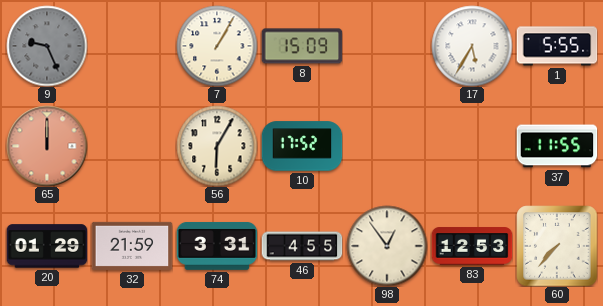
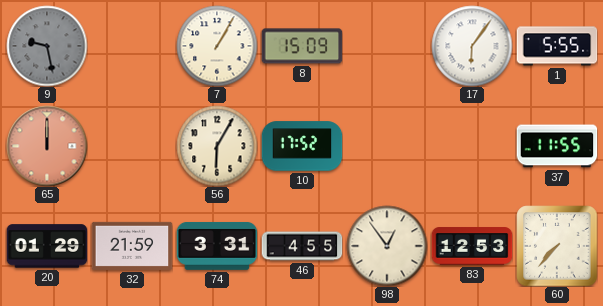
9: 9:26 -> 9:28 (47, 46)
17: 5:35 -> 6:06 (472, 46)
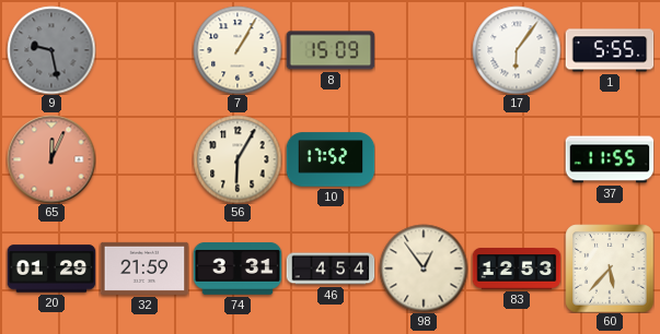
65: 12:00 -> 12:04 (51, 159)
46: 4:55 -> 4:54 (331, 269)
60: 7:37 -> 5:37 (610, 269)
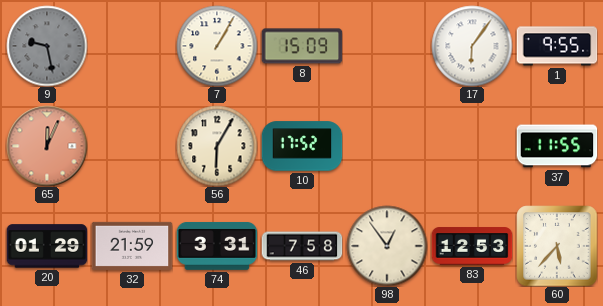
1: 5:55 -> 9:55 (557, 46)
46: 4:54 -> 7:58 (302, 246)
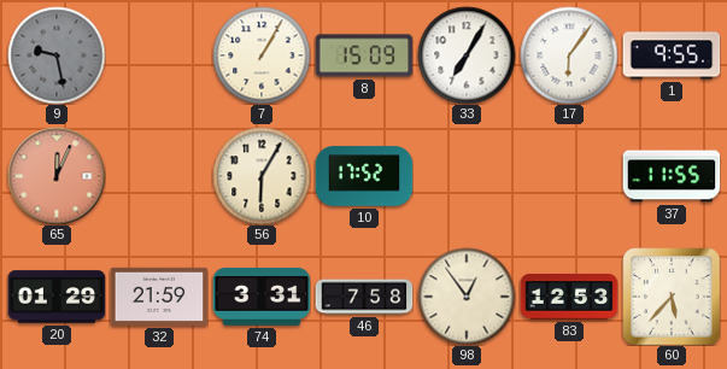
33: none -> 7:05 (467, 55)
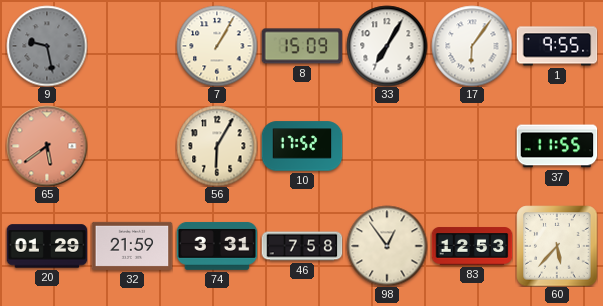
65: 12:04 -> 5:39 (47, 146)
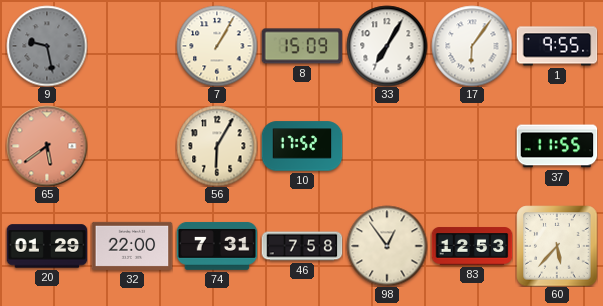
32: 21:59 -> 22:00 (132, 246)
74: 3:31 -> 7:31 (217, 246)
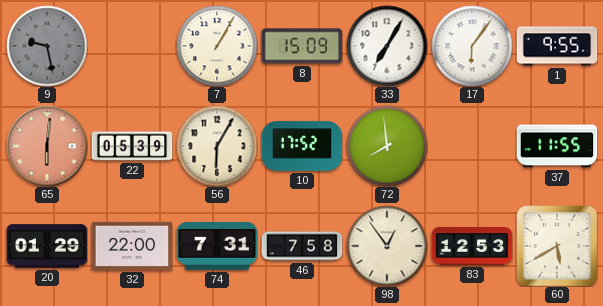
65: 5:39 -> 6:01 (47, 146)
22: none -> 05:39 (132, 146)
72: none -> 7:59 (387, 146)
60: 5:37 -> 5:40 (557, 246)
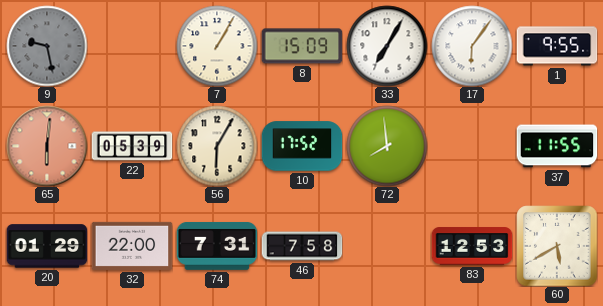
98: 12:54 -> none (387, 246)
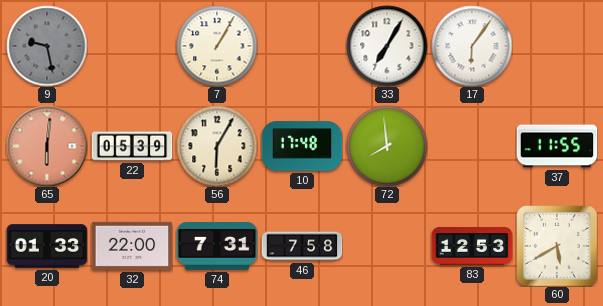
8: 15:09 -> none (302, 46)
1: 9:55 -> none (557, 46)
10: 17:52 -> 17:48 (302, 146)
20: 01:29 -> 01:33 (47, 246)
